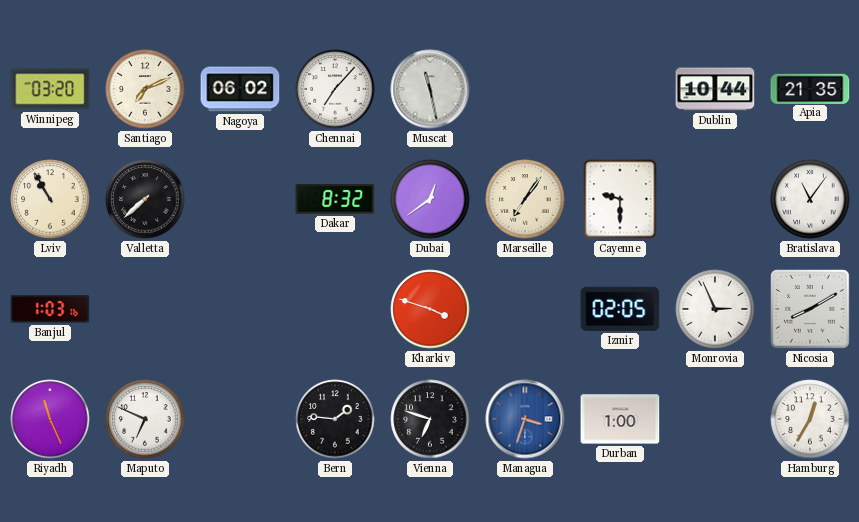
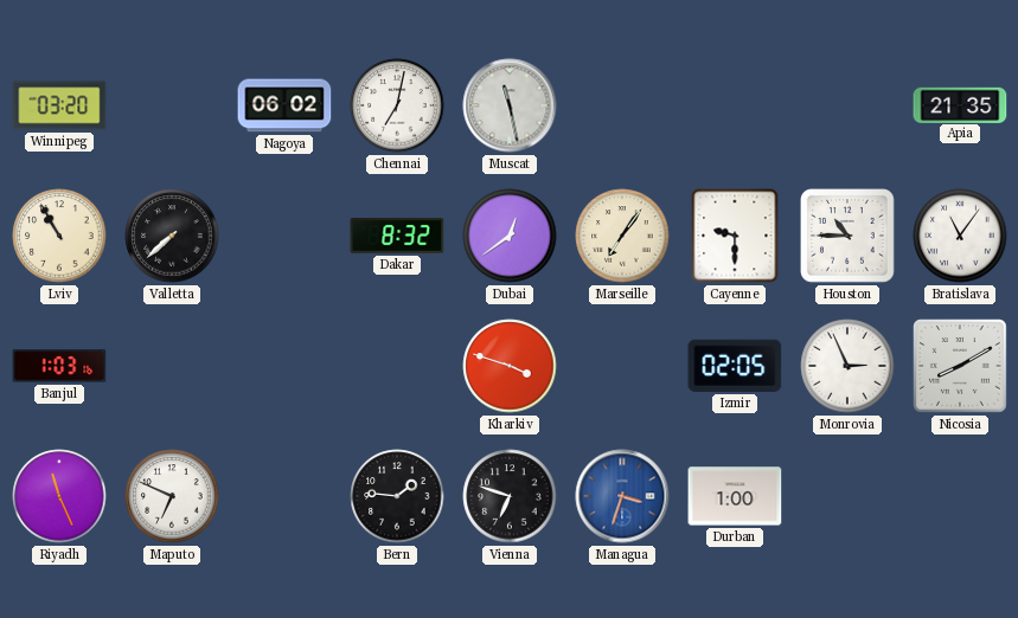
Santiago: 7:11 -> none (145, 89)
Chennai: 7:07 -> 7:02 (397, 105)
Dublin: 10:44 -> none (715, 89)
Houston: none -> 10:45 (849, 237)
Hamburg: 12:35 -> none (810, 419)
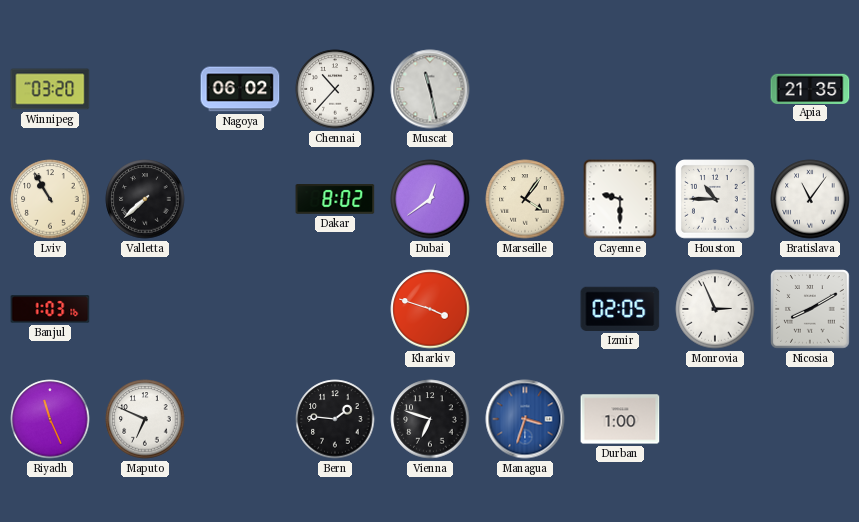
Chennai: 7:02 -> 10:37 (335, 89)
Dakar: 8:32 -> 8:02 (335, 200)
Marseille: 7:06 -> 4:06 (525, 199)
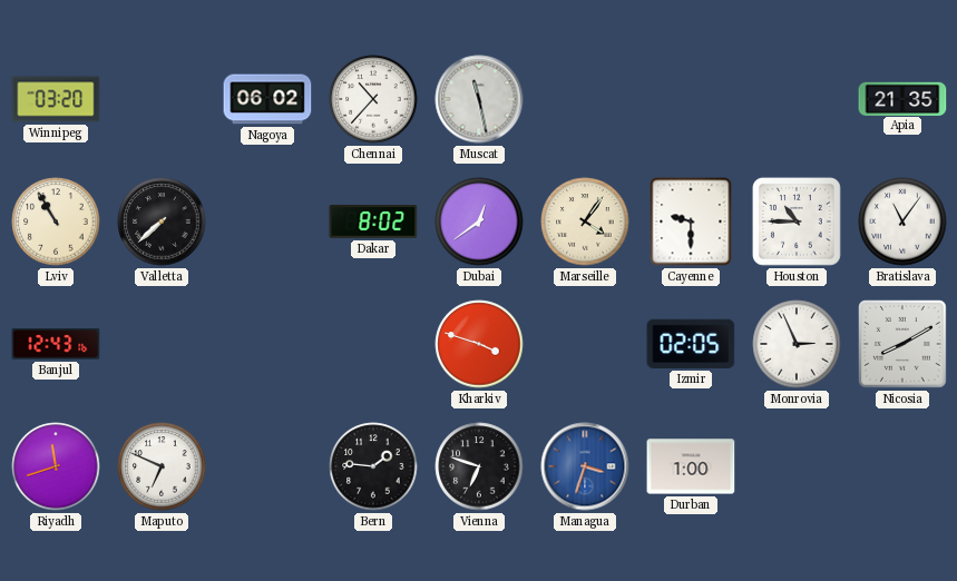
Banjul: 1:03 -> 12:43 (56, 344)
Riyadh: 11:26 -> 11:42 (56, 466)
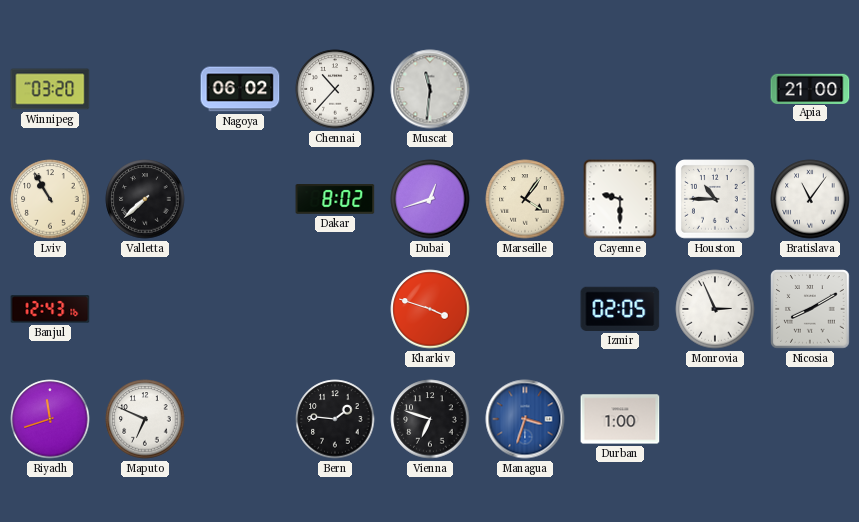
Muscat: 11:28 -> 11:31 (430, 89)
Apia: 21:35 -> 21:00 (810, 88)
Dubai: 12:39 -> 12:42 (430, 199)
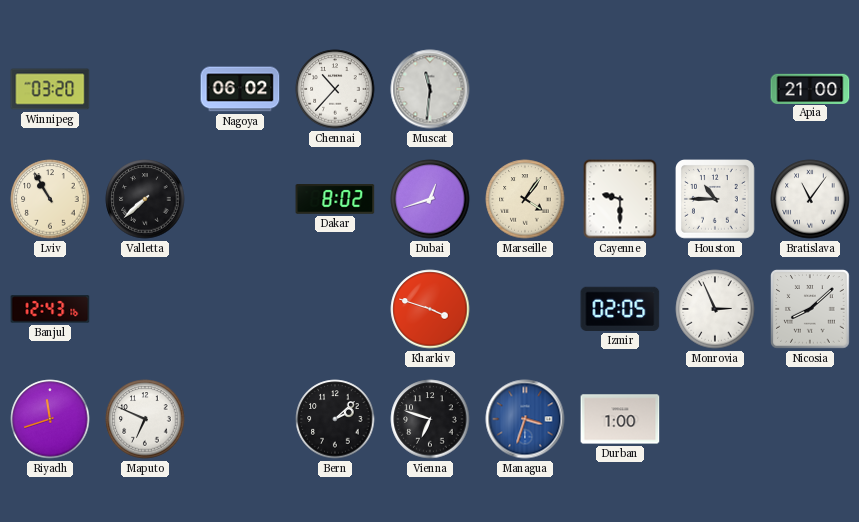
Nicosia: 8:10 -> 8:08 (810, 309)
Bern: 1:46 -> 2:08 (335, 419)
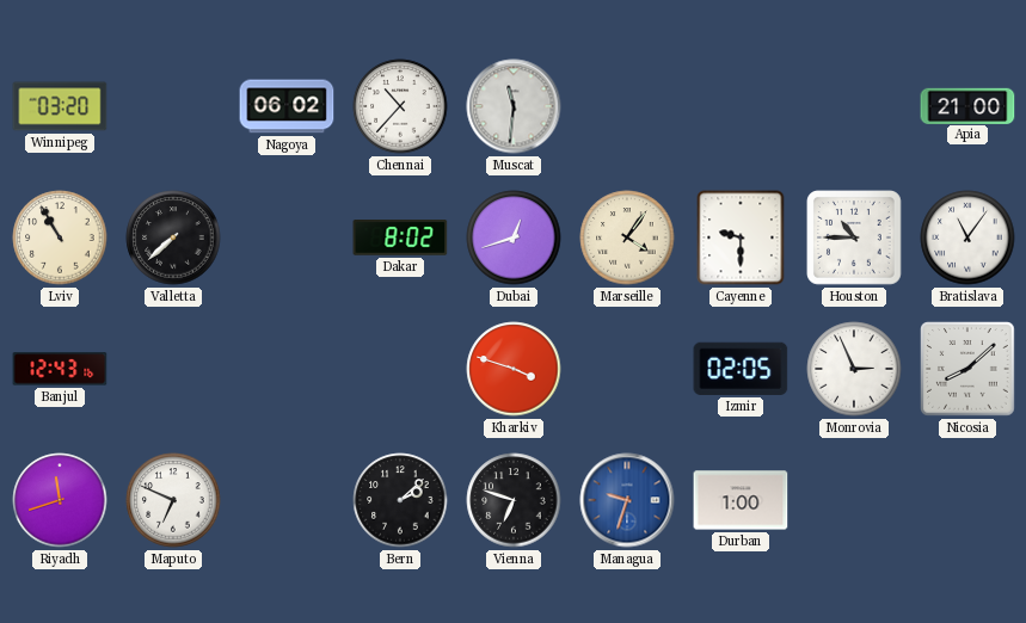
Managua: 3:33 -> 9:33 (627, 500)
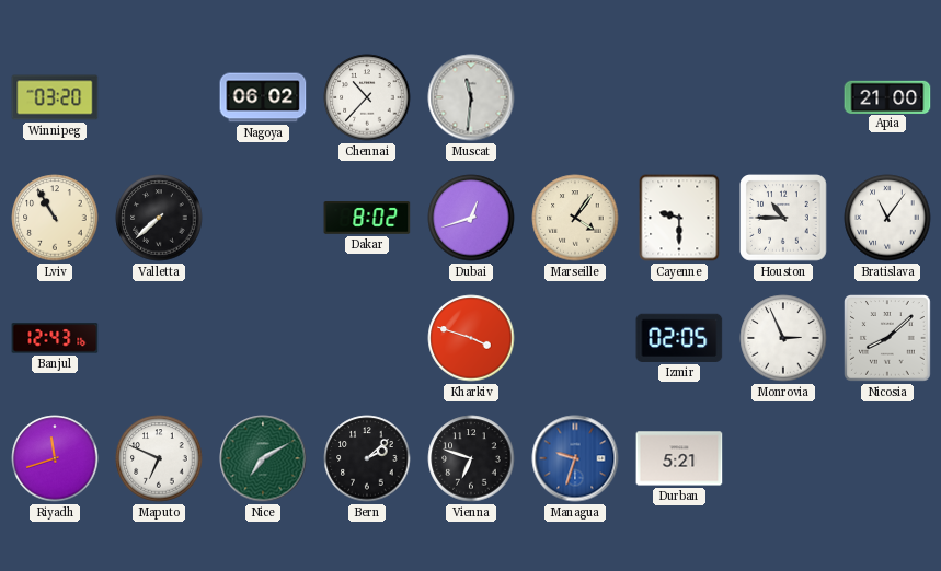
Nice: none -> 7:10 (263, 458)
Durban: 1:00 -> 5:21 (679, 458)
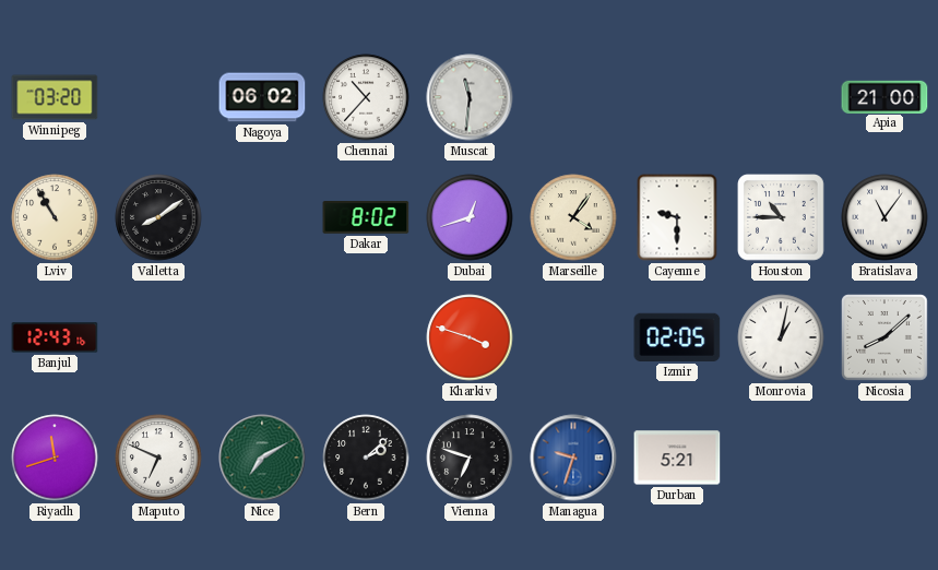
Valletta: 7:38 -> 8:09 (158, 217)
Monrovia: 2:56 -> 1:02 (781, 337)
